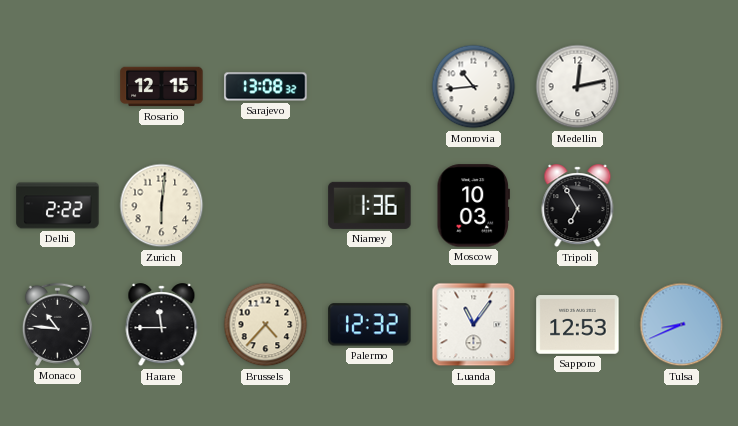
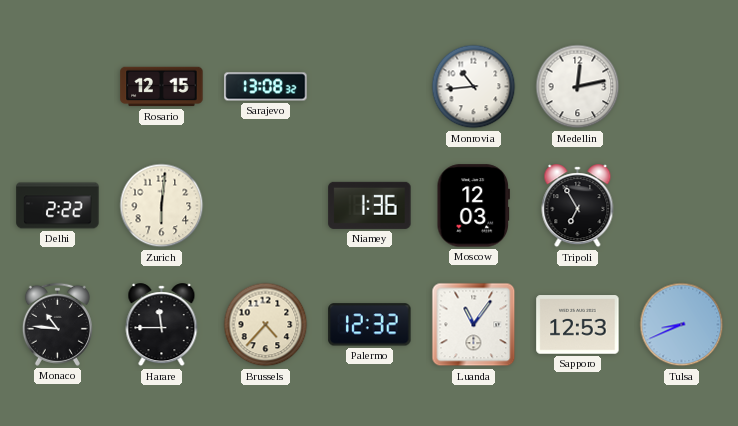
Moscow: 10:03 -> 12:03 (473, 206)
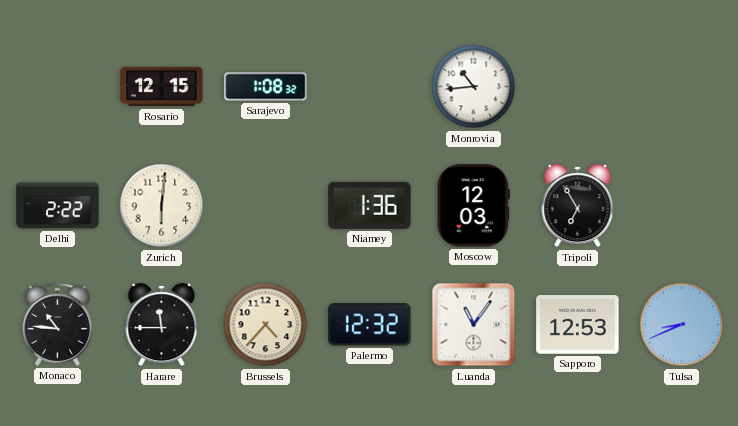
Sarajevo: 13:08 -> 1:08 (266, 87)
Medellin: 12:13 -> none (578, 87)
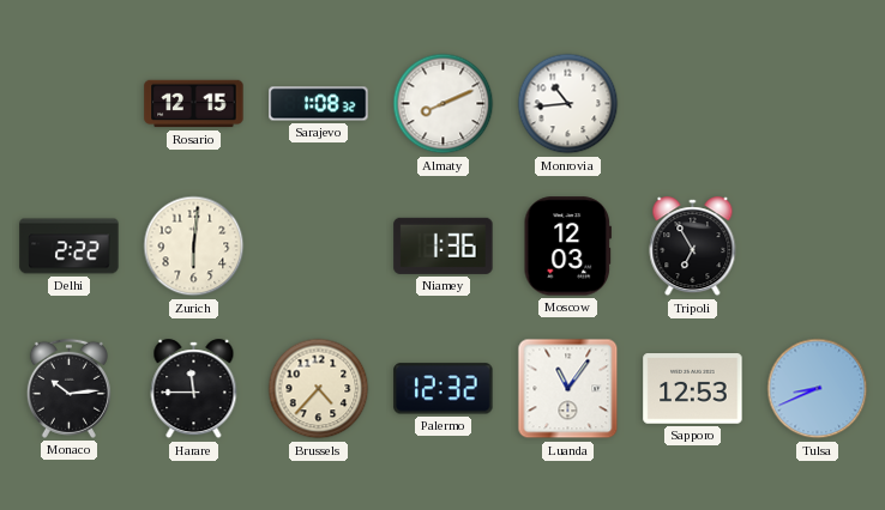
Almaty: none -> 8:11 (444, 104)
Monaco: 10:46 -> 10:14 (68, 388)
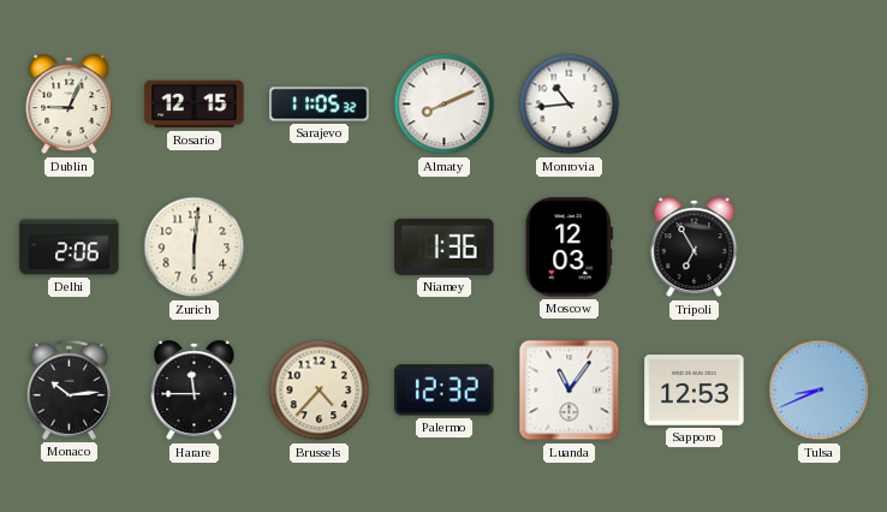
Dublin: none -> 9:04 (70, 105)
Sarajevo: 1:08 -> 11:05 (320, 105)
Delhi: 2:22 -> 2:06 (70, 248)
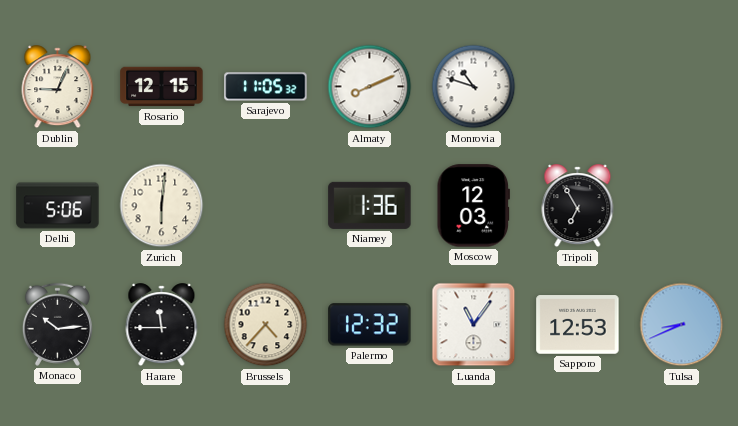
Monrovia: 10:44 -> 10:48 (474, 87)
Delhi: 2:06 -> 5:06 (58, 206)
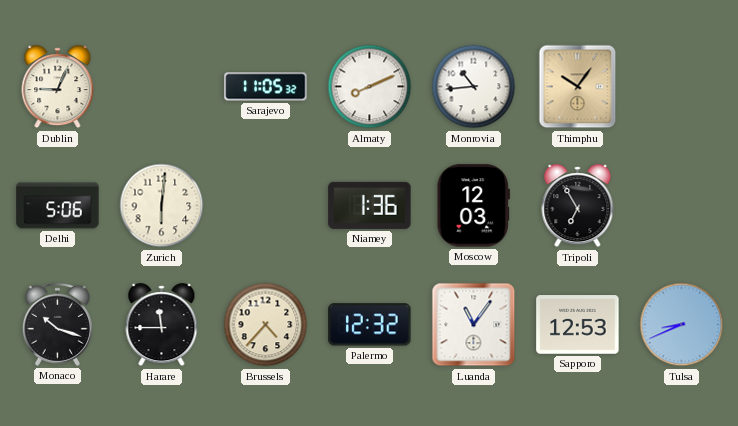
Rosario: 12:15 -> none (162, 87)
Monrovia: 10:48 -> 10:44 (474, 87)
Thimphu: none -> 10:06 (578, 87)
Monaco: 10:14 -> 10:18 (57, 324)
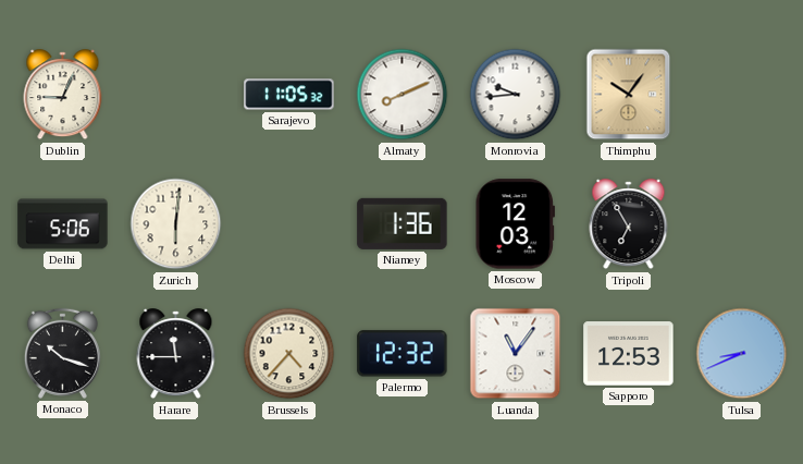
Monrovia: 10:44 -> 9:44 (516, 95)
